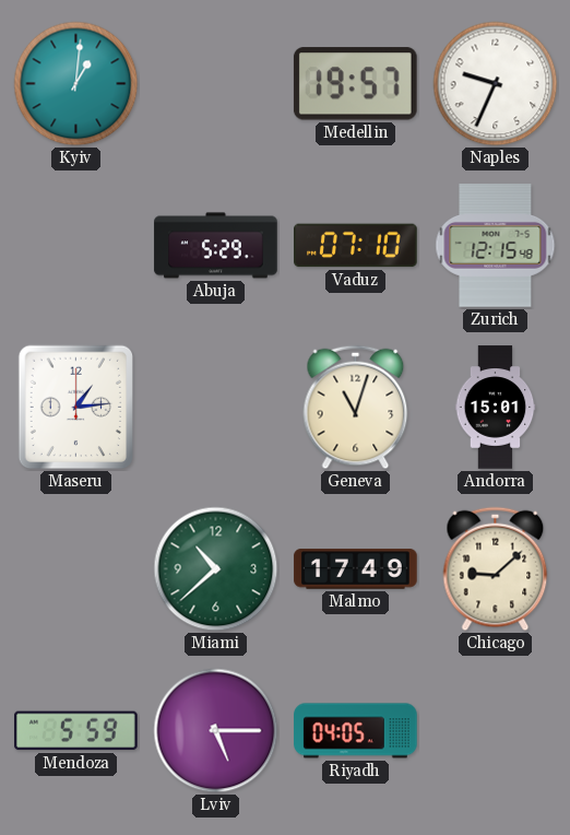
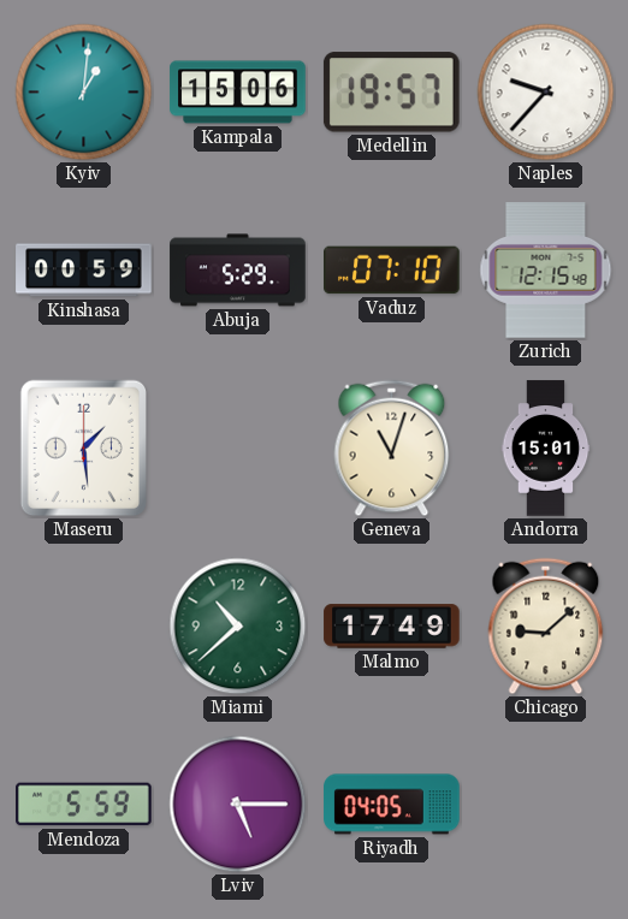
Kampala: none -> 15:06 (238, 93)
Naples: 9:34 -> 9:37 (546, 93)
Kinshasa: none -> 00:59 (84, 271)
Maseru: 1:14 -> 1:29 (84, 449)
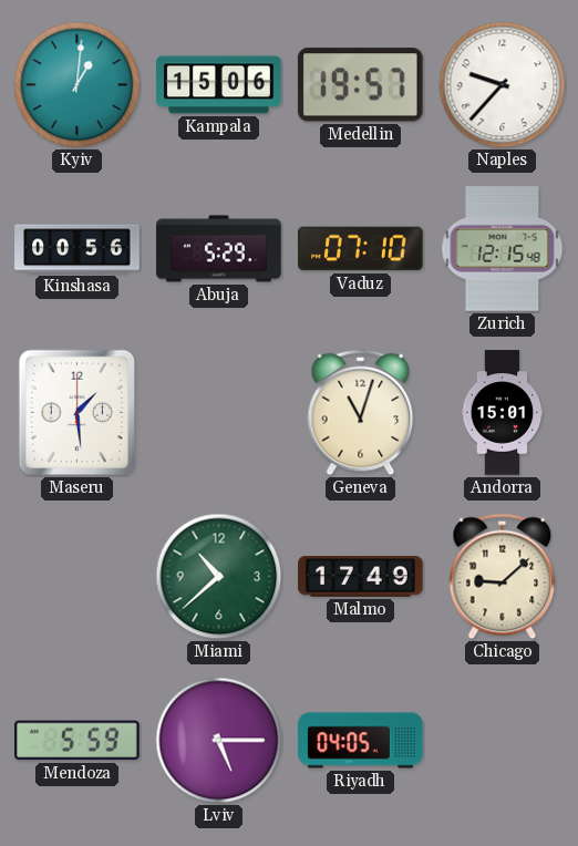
Kinshasa: 00:59 -> 00:56 (78, 249)
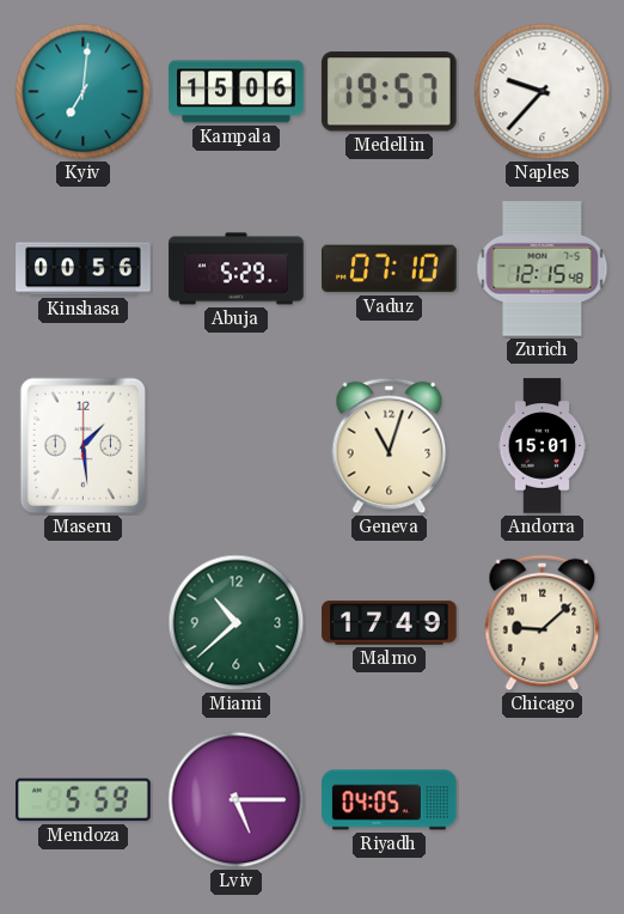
Kyiv: 1:01 -> 7:01 (84, 92)
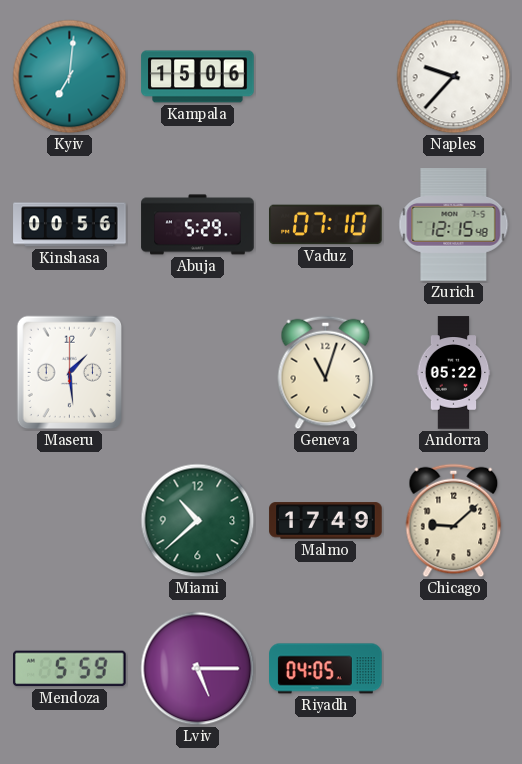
Medellin: 19:57 -> none (389, 92)
Andorra: 15:01 -> 05:22 (454, 373)
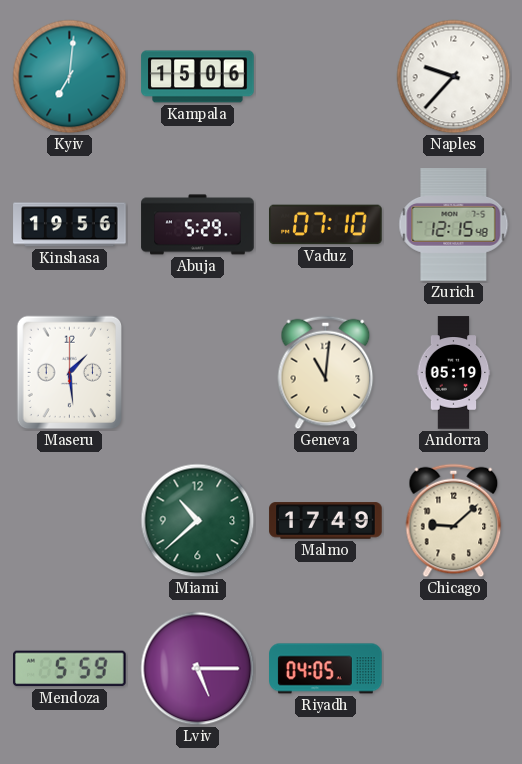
Kinshasa: 00:56 -> 19:56 (70, 225)
Geneva: 11:03 -> 11:01 (326, 373)
Andorra: 05:22 -> 05:19 (454, 373)
